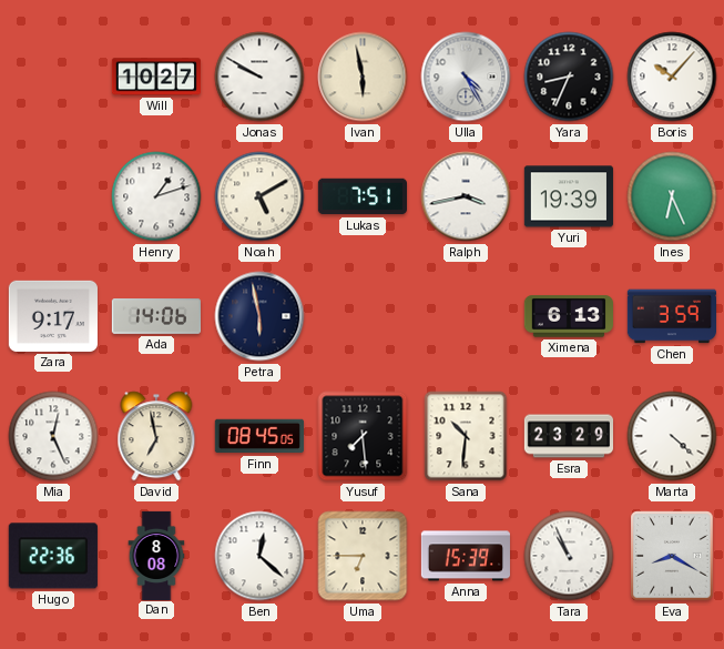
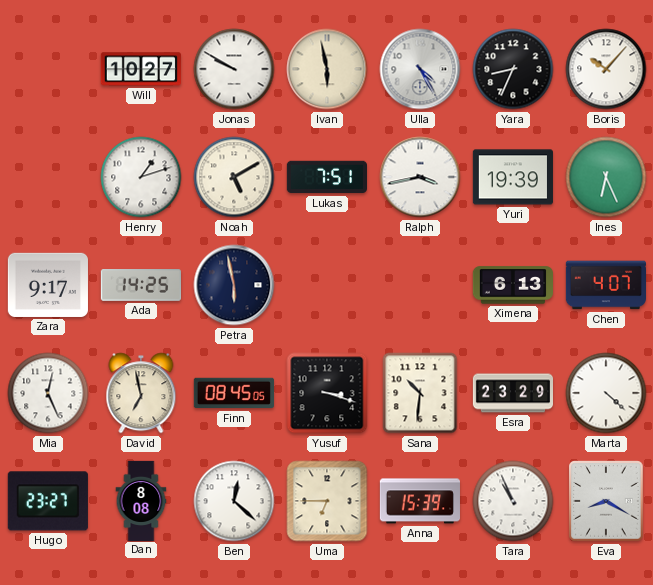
Ada: 14:06 -> 14:25 (140, 285)
Chen: 3:59 -> 4:07 (605, 285)
Yusuf: 7:29 -> 3:18 (327, 393)
Hugo: 22:36 -> 23:27 (48, 501)
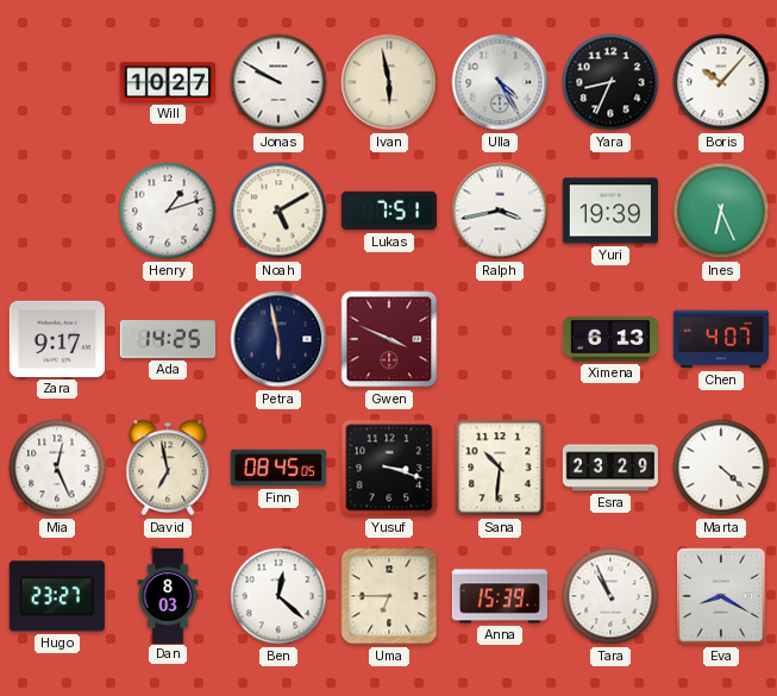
Gwen: none -> 3:49 (389, 339)
Dan: 8:08 -> 8:03 (168, 595)
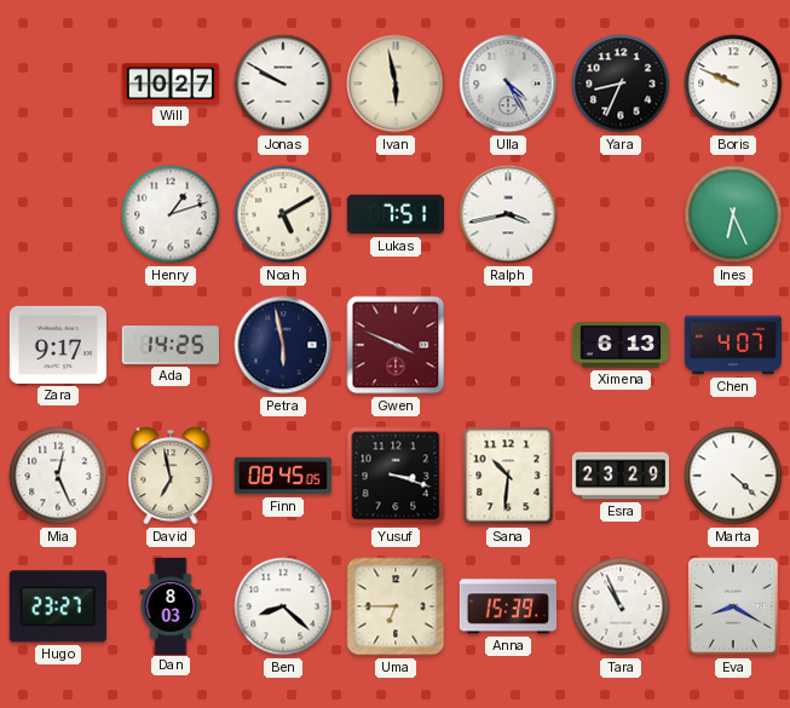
Boris: 10:07 -> 9:49 (733, 84)
Yuri: 19:39 -> none (610, 211)
Ben: 12:22 -> 8:22 (283, 606)
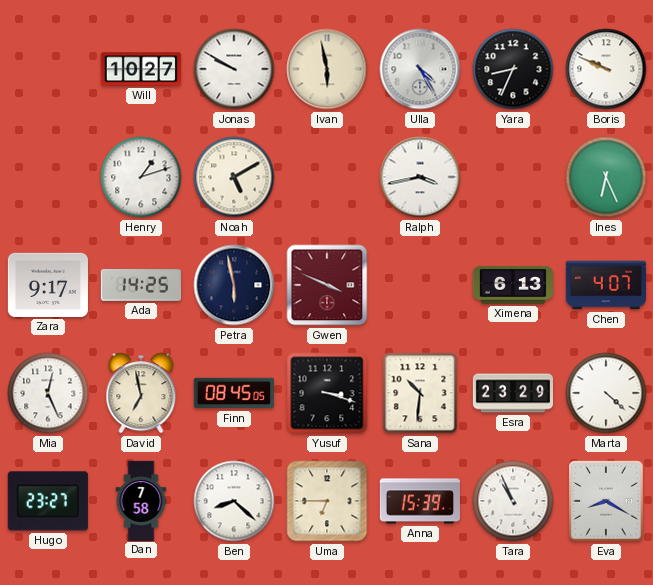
Lukas: 7:51 -> none (394, 214)
Dan: 8:03 -> 7:58 (141, 500)
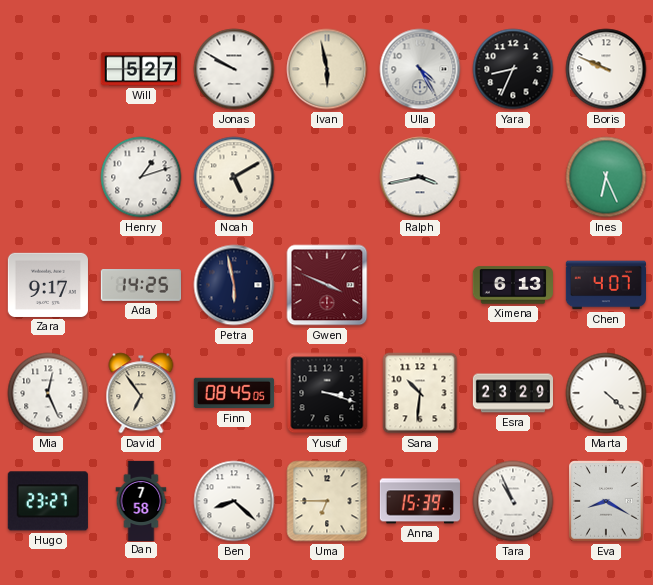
Will: 10:27 -> 5:27 (141, 69)
David: 6:58 -> 6:54 (141, 393)
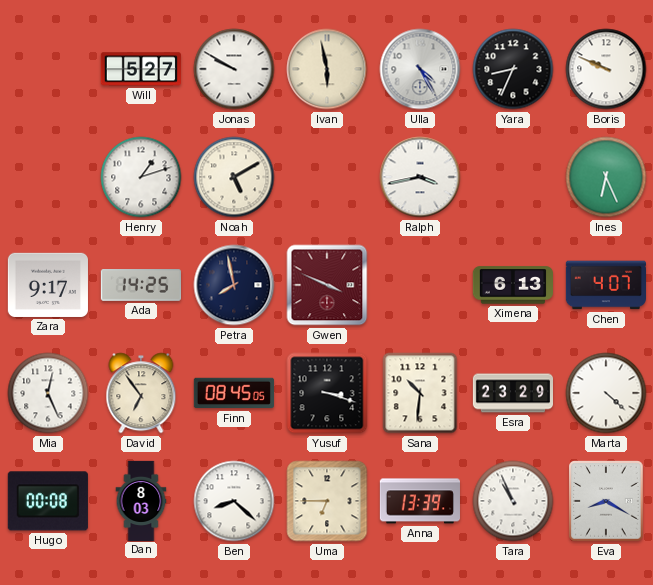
Petra: 5:58 -> 7:58 (234, 285)
Hugo: 23:27 -> 00:08 (48, 501)
Dan: 7:58 -> 8:03 (141, 500)
Anna: 15:39 -> 13:39 (420, 501)
